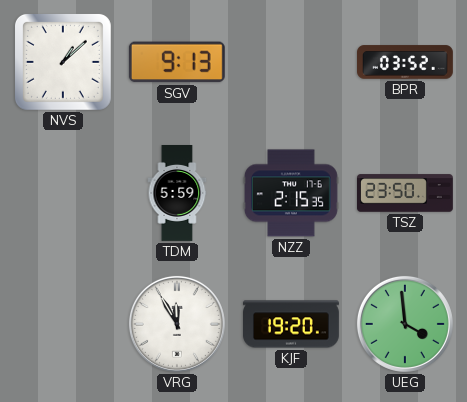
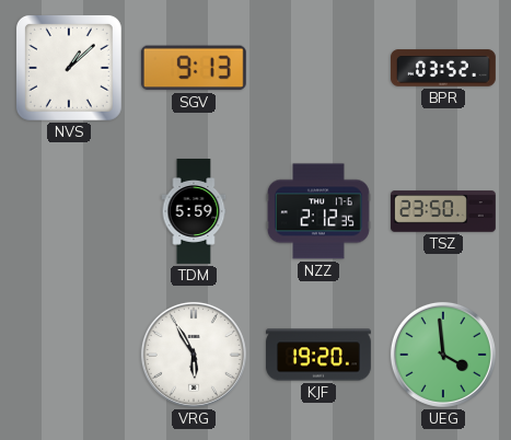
NZZ: 2:15 -> 2:12 (318, 211)
VRG: 11:55 -> 5:55 (194, 355)
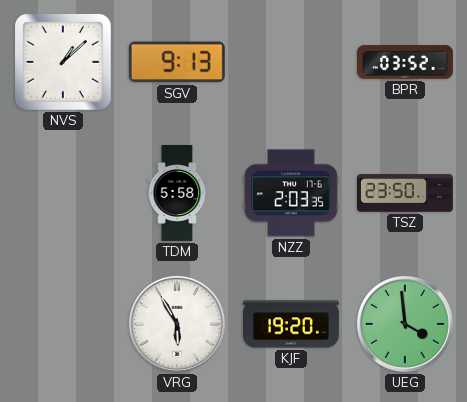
TDM: 5:59 -> 5:58 (177, 194)
NZZ: 2:12 -> 2:03 (291, 193)
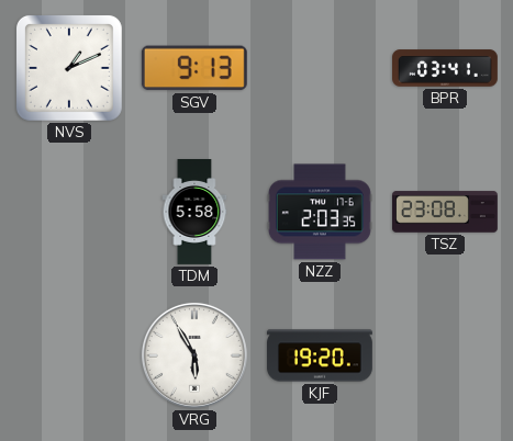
NVS: 1:08 -> 1:11 (69, 68)
BPR: 03:52 -> 03:41 (446, 68)
TSZ: 23:50 -> 23:08 (446, 212)
UEG: 3:59 -> none (405, 324)
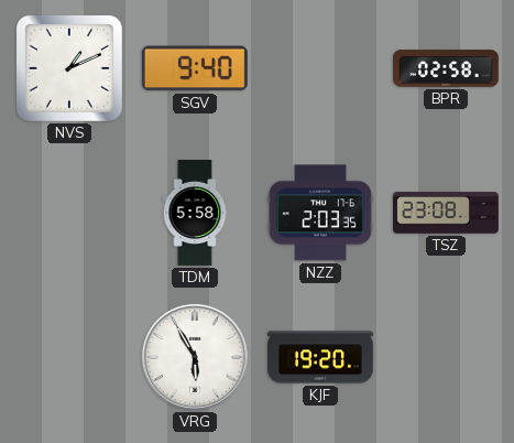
SGV: 9:13 -> 9:40 (195, 68)
BPR: 03:41 -> 02:58 (447, 68)
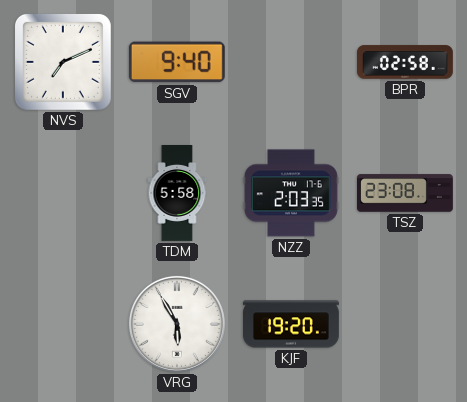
NVS: 1:11 -> 7:11 (63, 62)
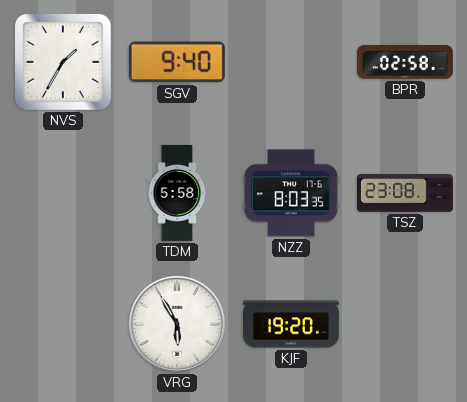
NVS: 7:11 -> 1:35 (63, 62)
NZZ: 2:03 -> 8:03 (291, 193)
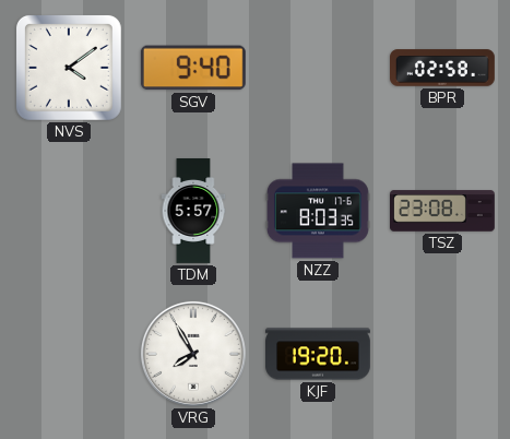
NVS: 1:35 -> 4:09 (69, 68)
TDM: 5:58 -> 5:57 (193, 212)
VRG: 5:55 -> 7:55 (193, 354)
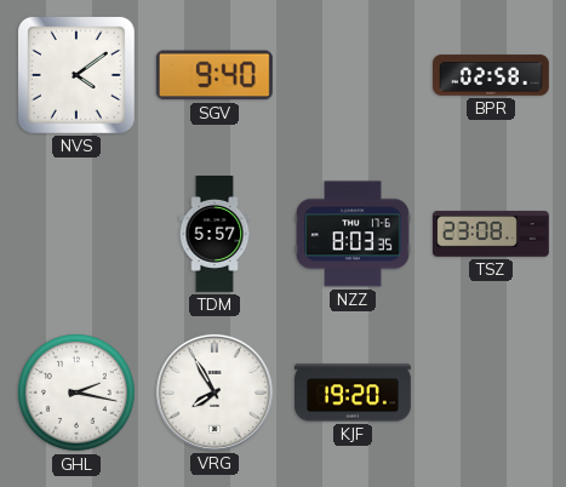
GHL: none -> 2:17 (76, 393)
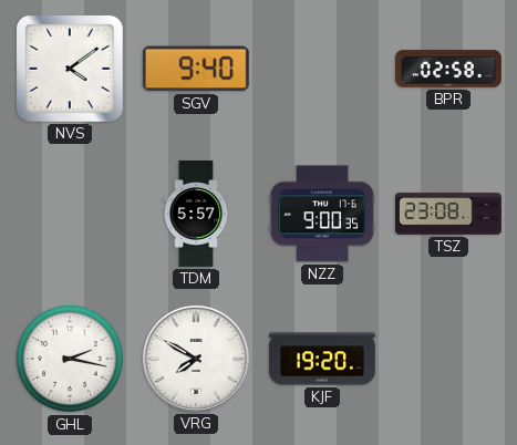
NZZ: 8:03 -> 9:00 (322, 214)
VRG: 7:55 -> 7:50 (196, 359)
